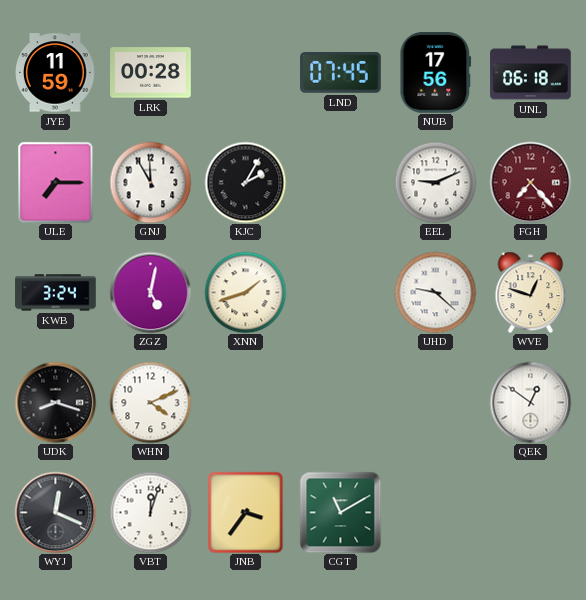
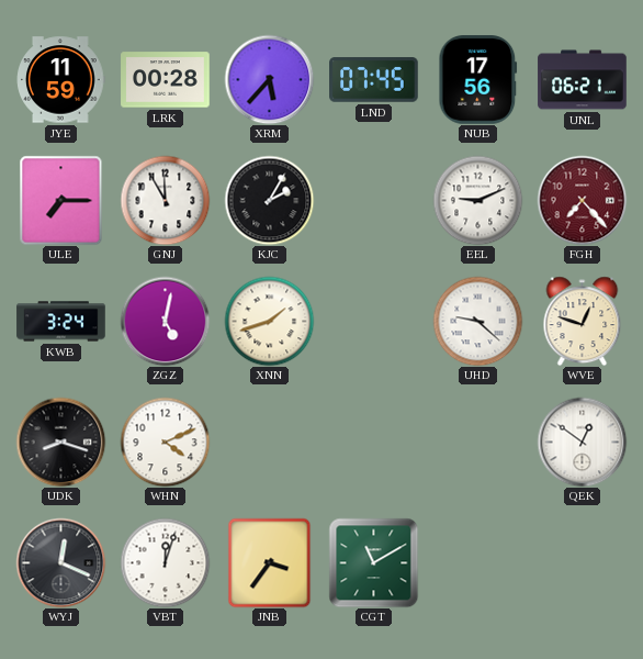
XRM: none -> 5:37 (269, 79)
UNL: 06:18 -> 06:21 (583, 80)
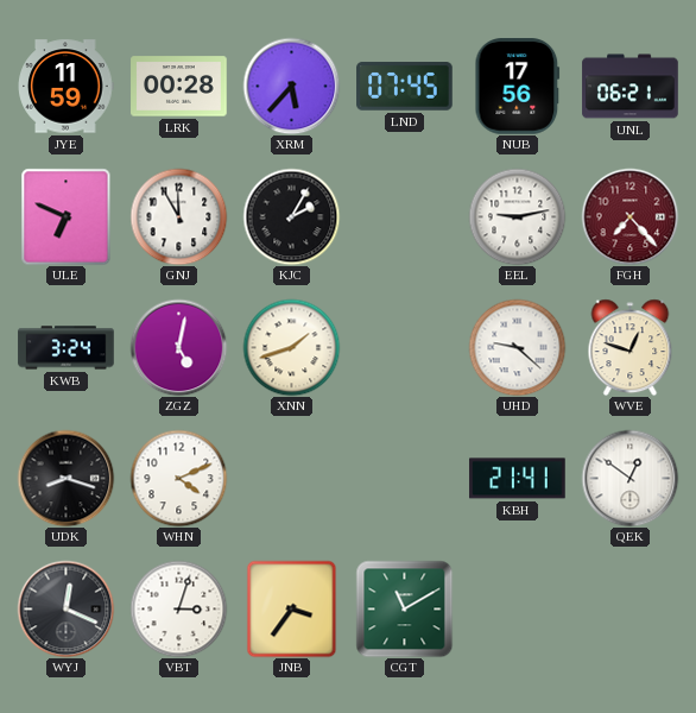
ULE: 7:15 -> 6:49 (67, 216)
EEL: 9:11 -> 9:13 (517, 216)
KBH: none -> 21:41 (518, 479)
VBT: 12:03 -> 3:03 (178, 608)
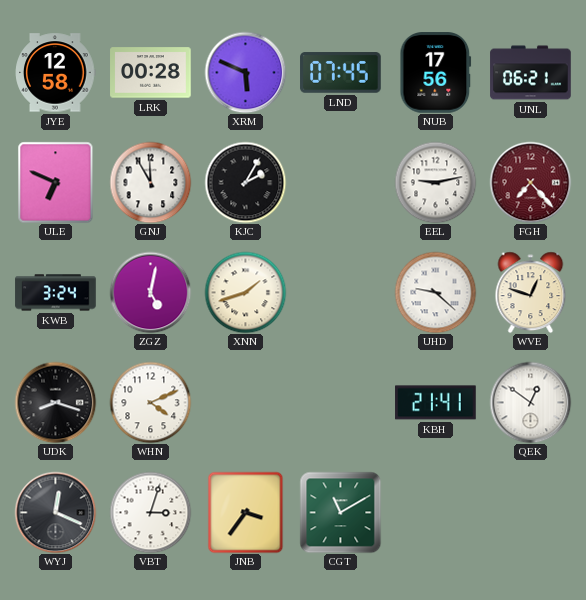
JYE: 11:59 -> 12:58 (56, 73)
XRM: 5:37 -> 5:49 (245, 72)
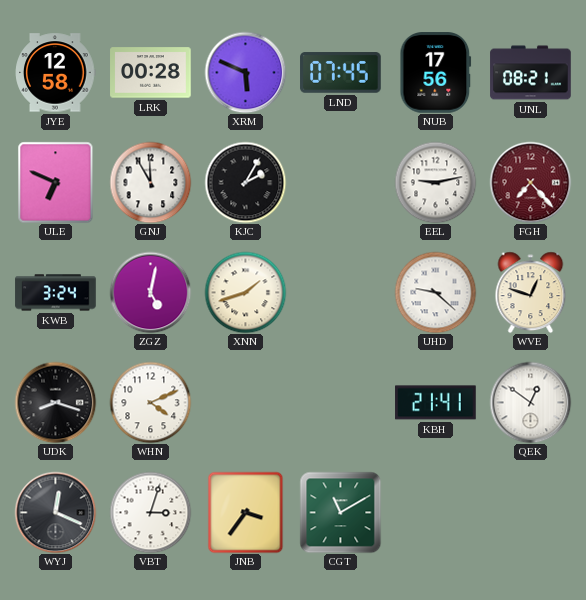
UNL: 06:21 -> 08:21 (531, 73)
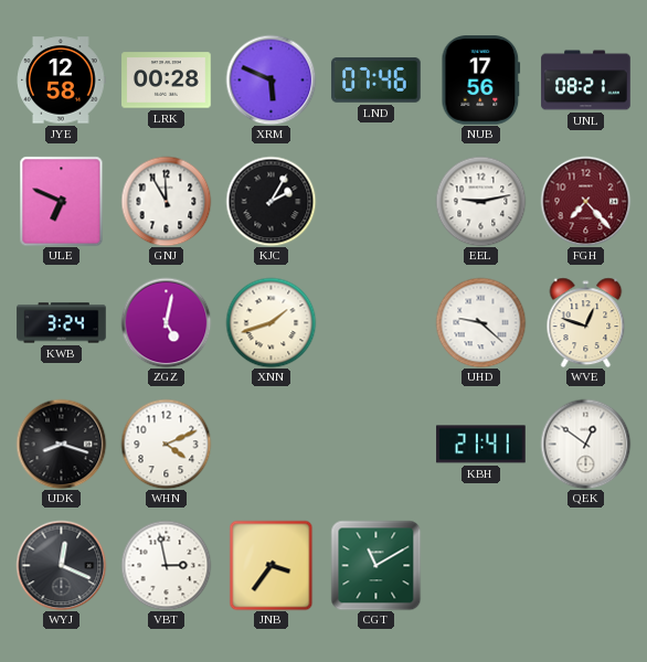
LND: 07:45 -> 07:46 (376, 81)
VBT: 3:03 -> 2:58 (166, 565)
